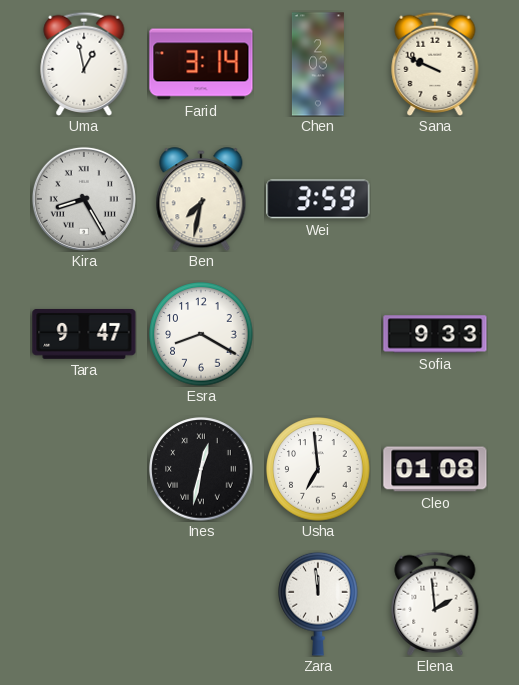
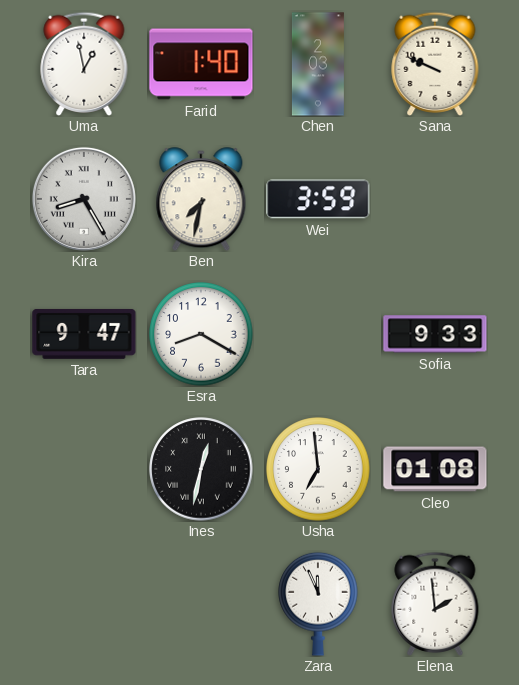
Farid: 3:14 -> 1:40 (201, 64)
Zara: 11:59 -> 11:56 (318, 604)
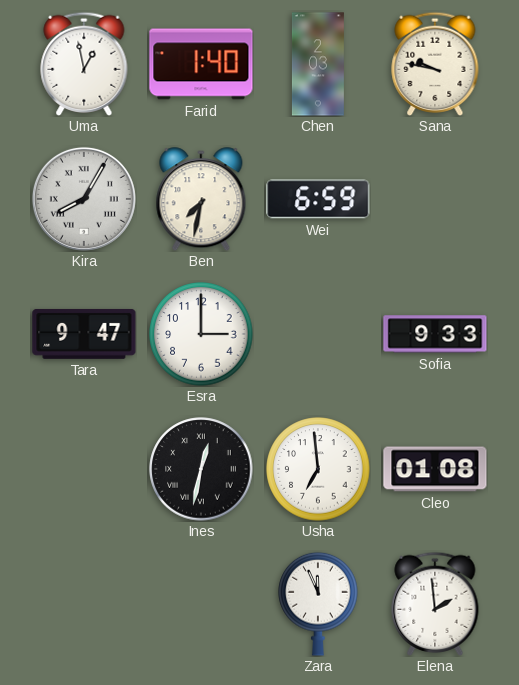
Sana: 9:49 -> 9:47 (435, 64)
Kira: 8:25 -> 8:05 (84, 199)
Wei: 3:59 -> 6:59 (318, 199)
Esra: 8:20 -> 3:00 (201, 334)
